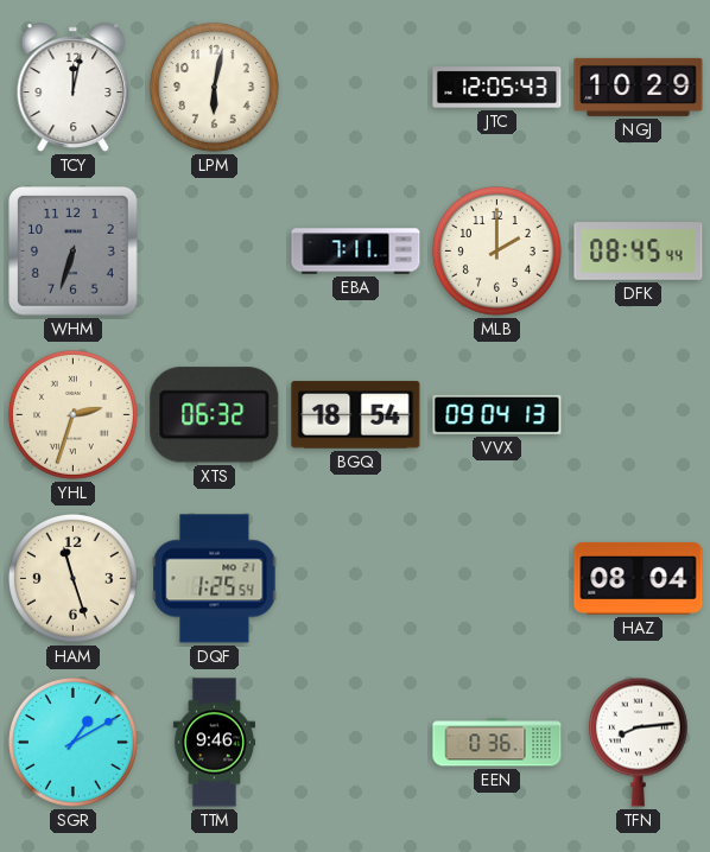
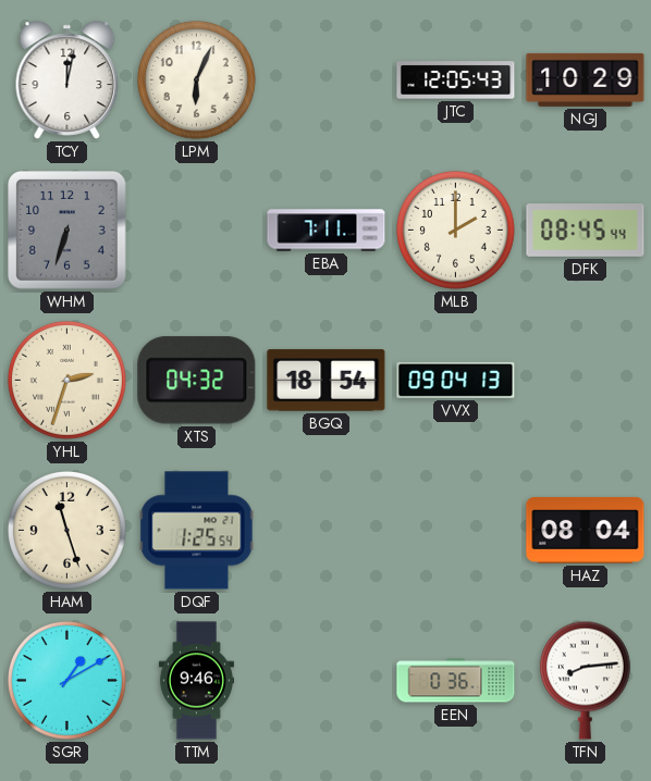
LPM: 6:02 -> 6:04 (196, 79)
XTS: 06:32 -> 04:32 (197, 381)
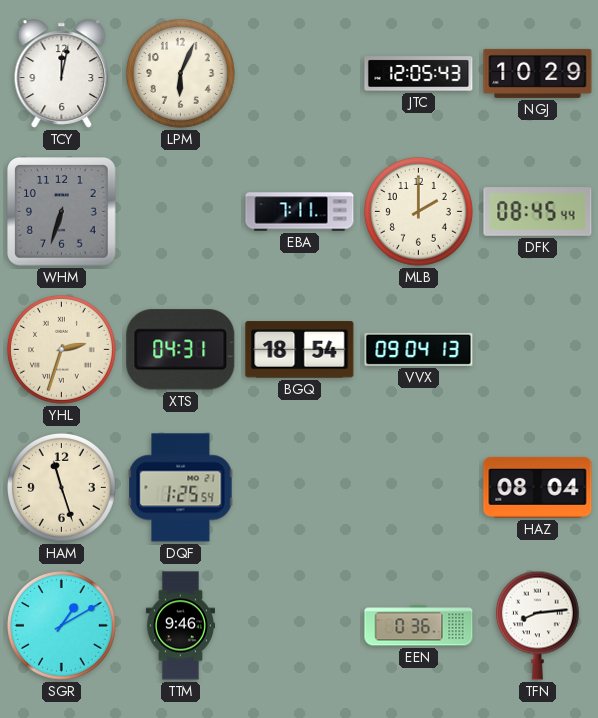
XTS: 04:32 -> 04:31 (181, 350)
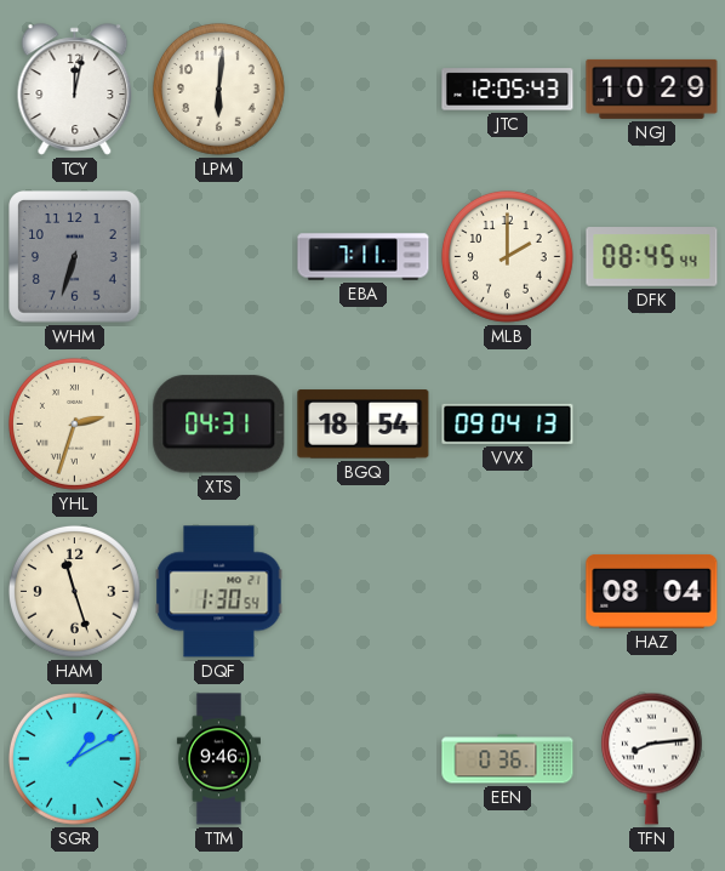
LPM: 6:04 -> 6:01 (218, 89)
DQF: 1:25 -> 1:30 (219, 592)
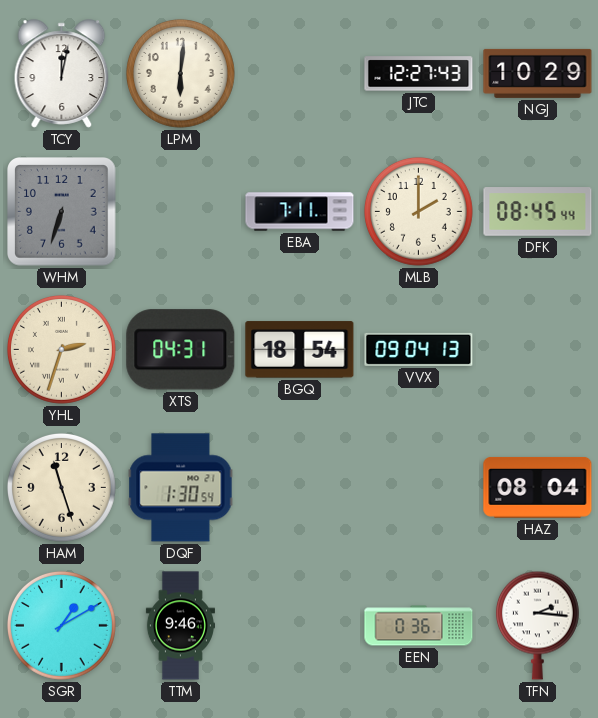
JTC: 12:05 -> 12:27 (419, 74)
TFN: 8:14 -> 2:16 (537, 625)
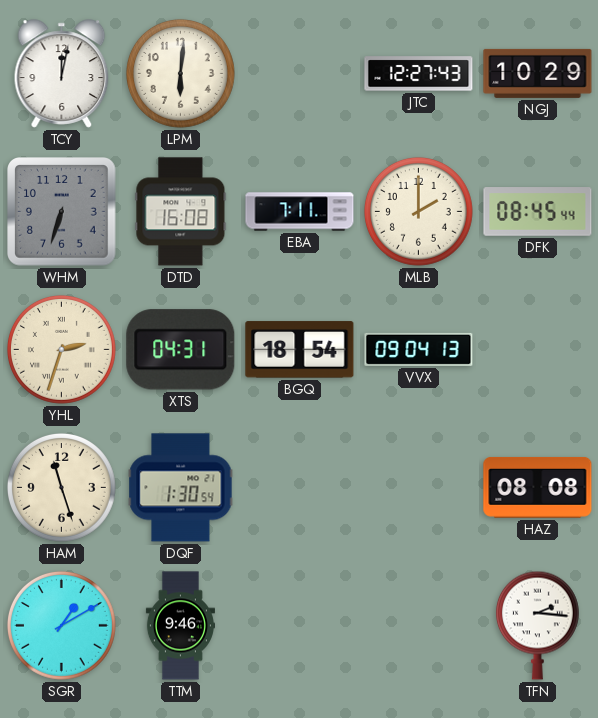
DTD: none -> 16:08 (181, 212)
HAZ: 08:04 -> 08:08 (538, 487)
EEN: 0:36 -> none (419, 626)
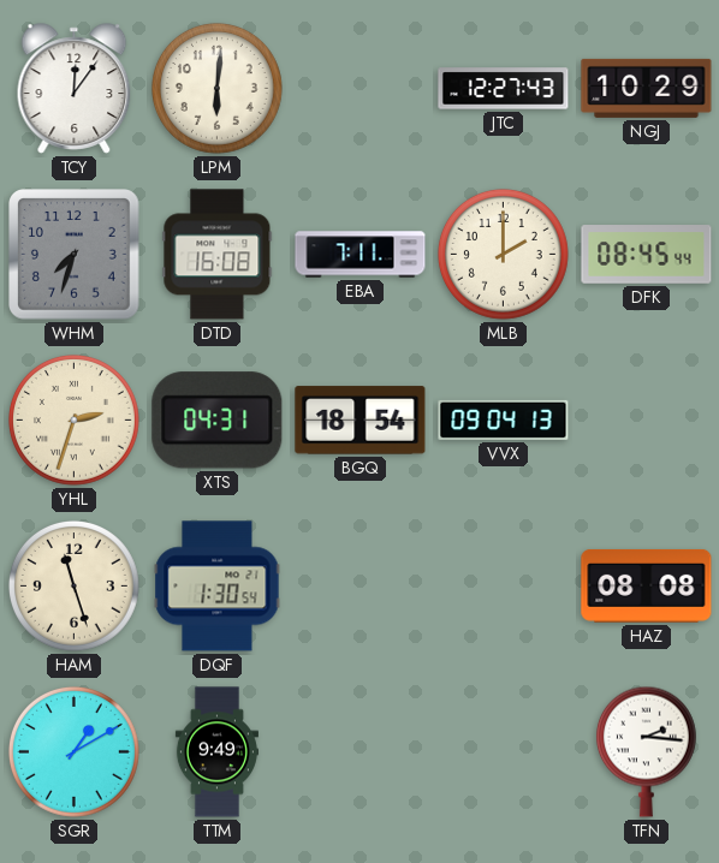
TCY: 12:02 -> 12:06 (75, 89)
WHM: 6:33 -> 7:33 (75, 255)
TTM: 9:46 -> 9:49 (216, 752)
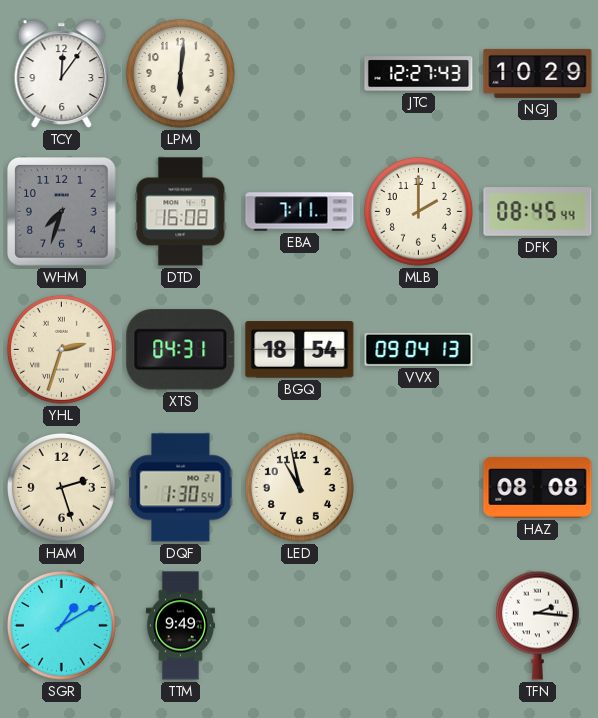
HAM: 11:27 -> 2:27 (61, 487)
LED: none -> 10:58 (299, 487)
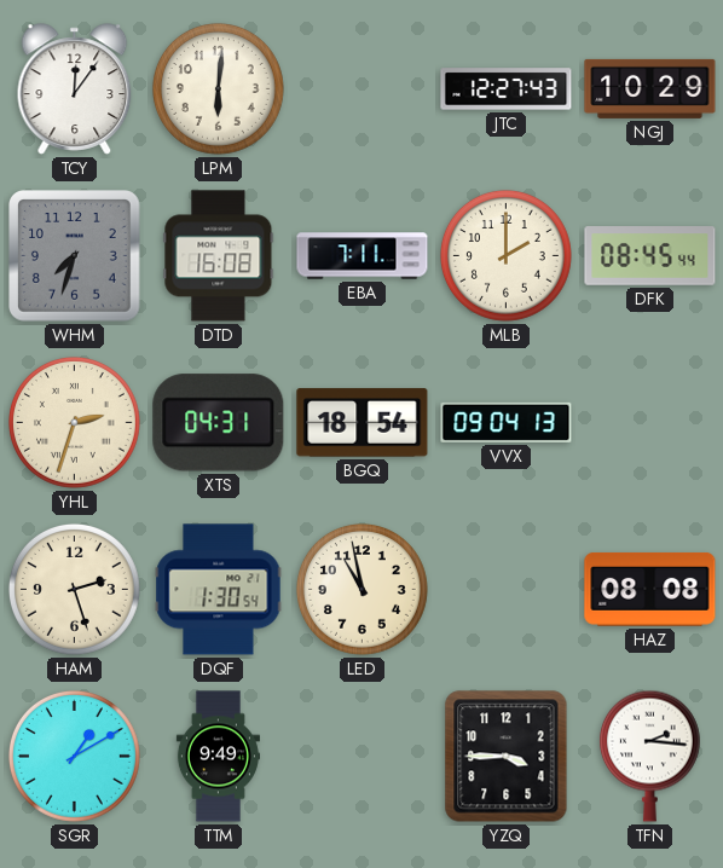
YZQ: none -> 3:45 (507, 757)
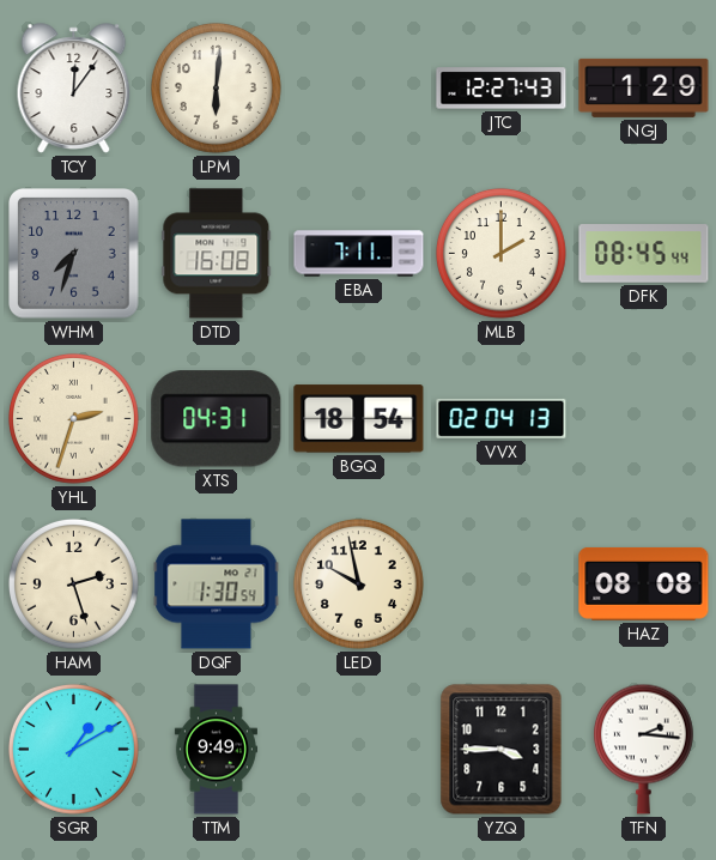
NGJ: 10:29 -> 1:29 (644, 87)
VVX: 09:04 -> 02:04 (502, 418)
LED: 10:58 -> 9:58 (358, 583)
